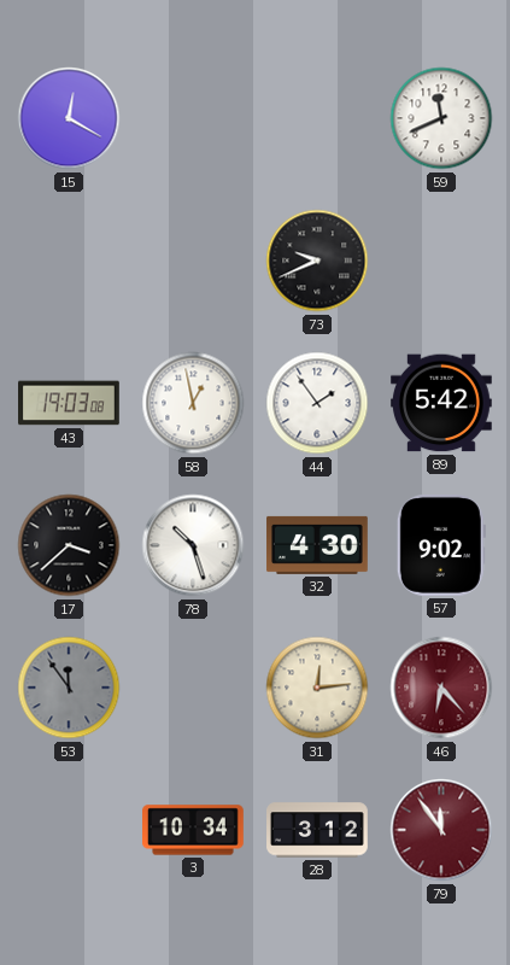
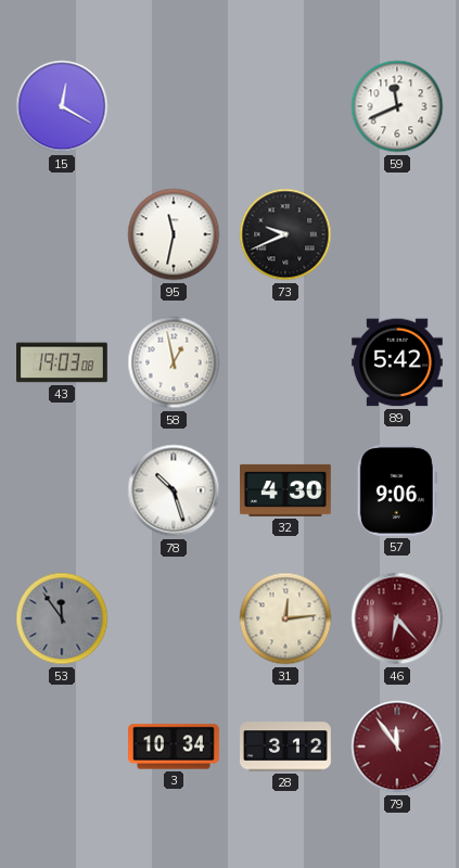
95: none -> 11:32 (174, 234)
44: 1:54 -> none (317, 403)
17: 3:38 -> none (69, 545)
57: 9:02 -> 9:06 (397, 490)
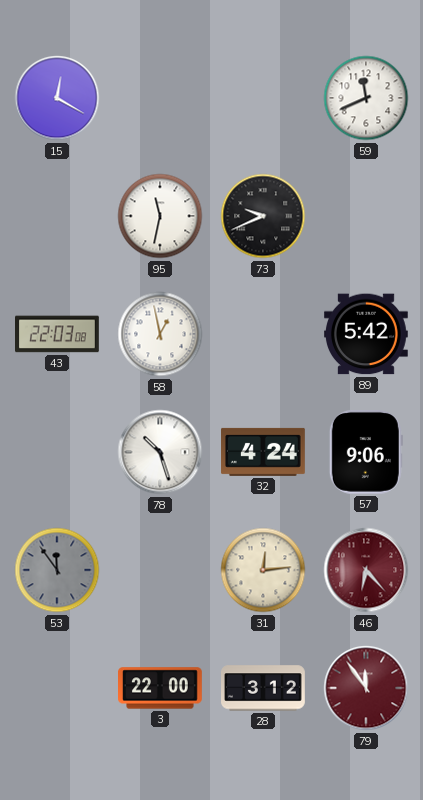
43: 19:03 -> 22:03 (58, 334)
32: 4:30 -> 4:24 (264, 452)
3: 10:34 -> 22:00 (161, 688)
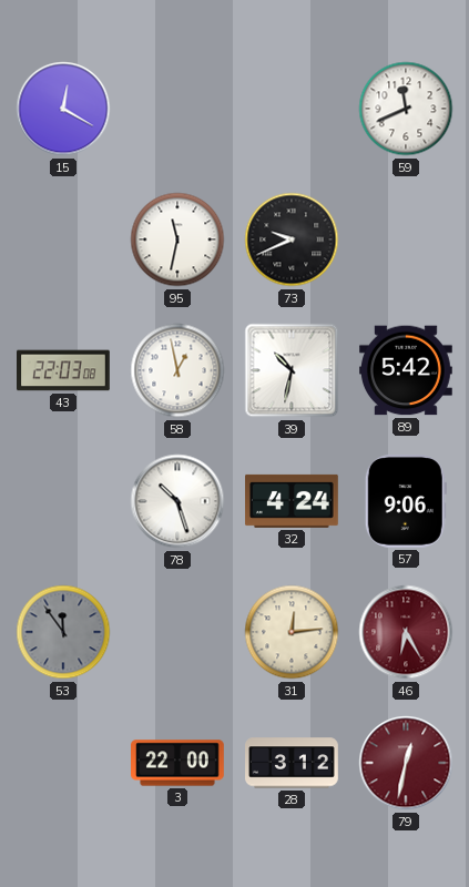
39: none -> 10:32 (292, 370)
46: 6:23 -> 6:25 (406, 632)
79: 11:54 -> 12:32 (406, 763)
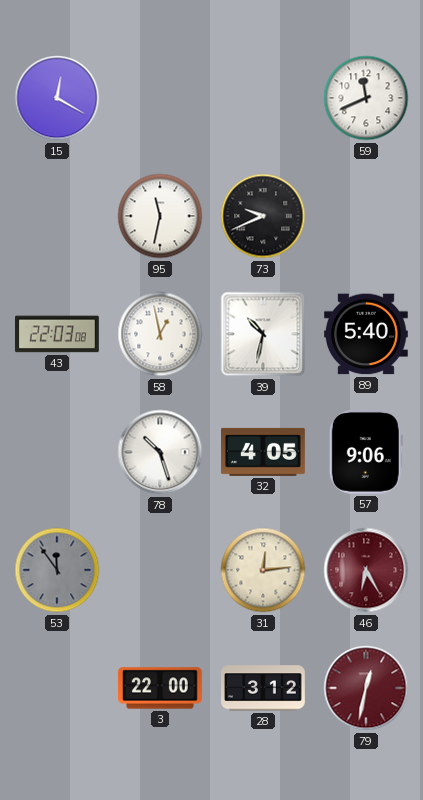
89: 5:42 -> 5:40 (367, 334)
32: 4:24 -> 4:05 (264, 452)
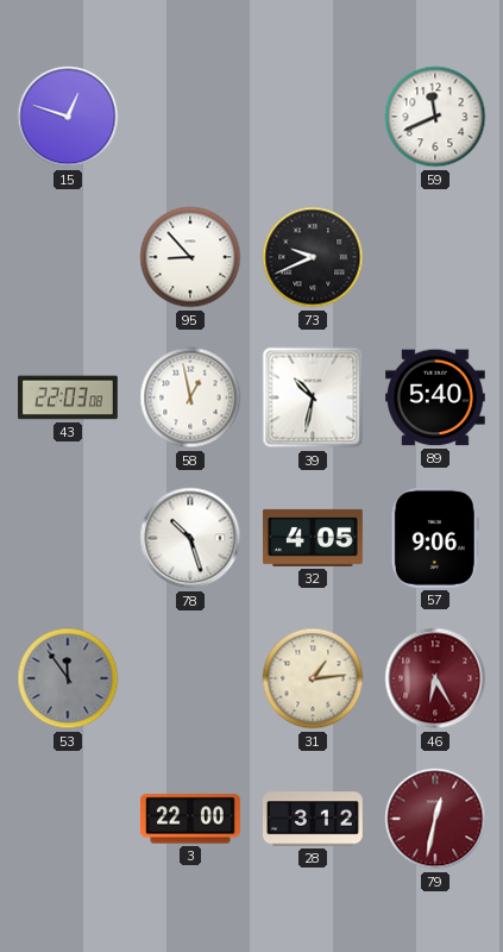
15: 12:20 -> 12:48 (68, 117)
95: 11:32 -> 8:53 (190, 257)
31: 12:14 -> 1:14 (313, 678)
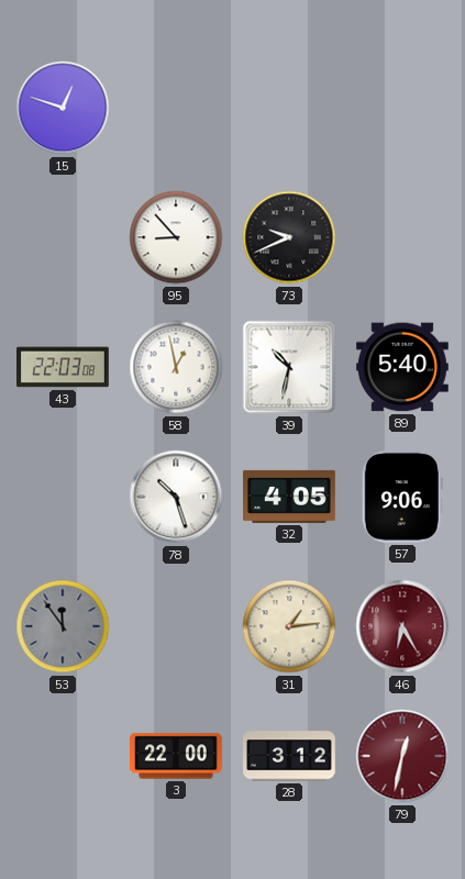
59: 11:41 -> none (435, 117)
